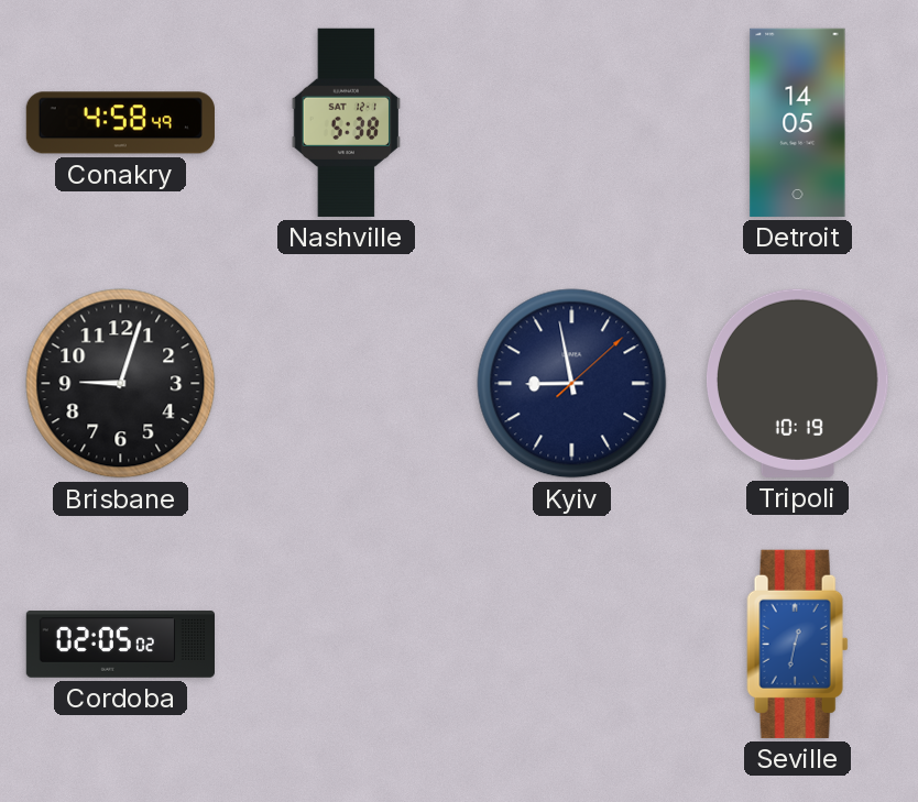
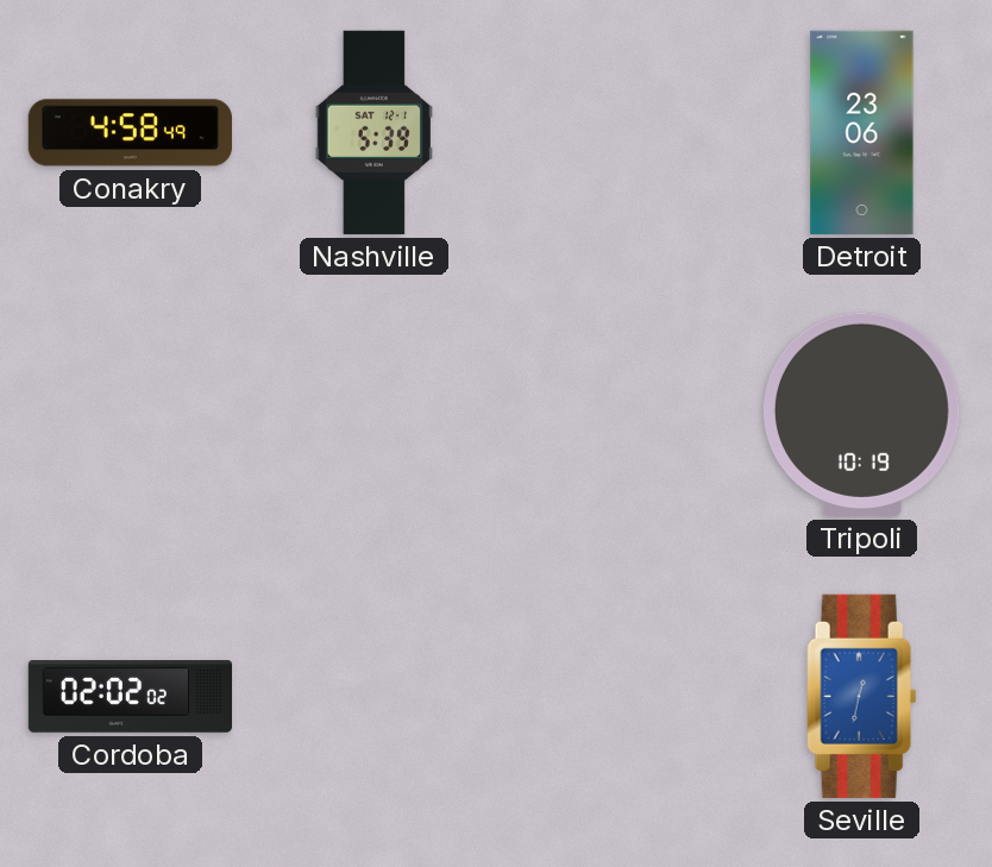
Nashville: 5:38 -> 5:39 (375, 132)
Detroit: 14:05 -> 23:06 (862, 132)
Brisbane: 9:03 -> none (121, 384)
Kyiv: 8:58 -> none (572, 384)
Cordoba: 02:05 -> 02:02 (130, 697)
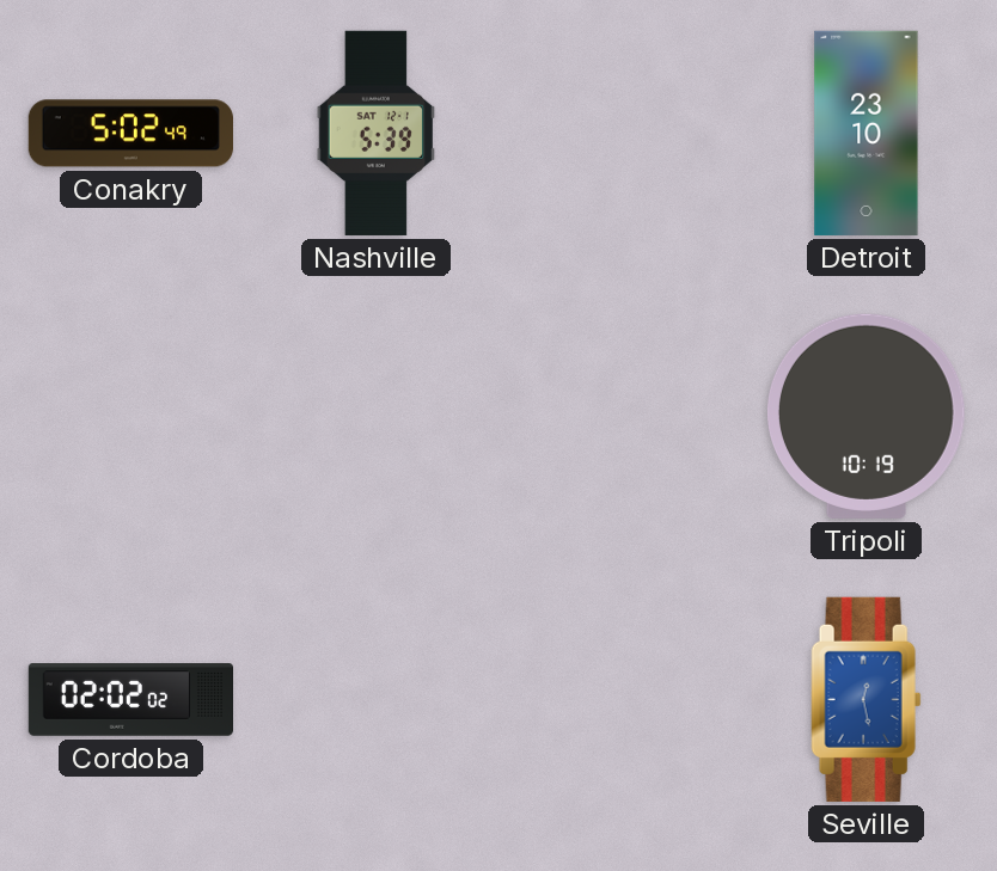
Conakry: 4:58 -> 5:02 (130, 134)
Detroit: 23:06 -> 23:10 (867, 133)
Seville: 12:32 -> 12:28 (867, 699)
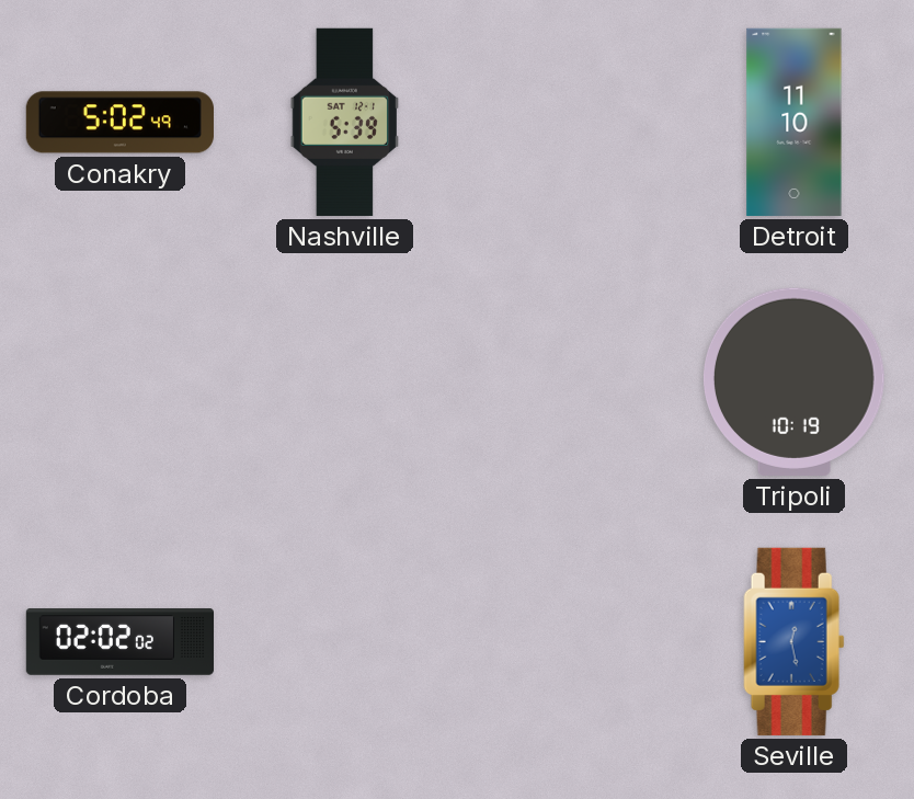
Detroit: 23:10 -> 11:10 (795, 122)
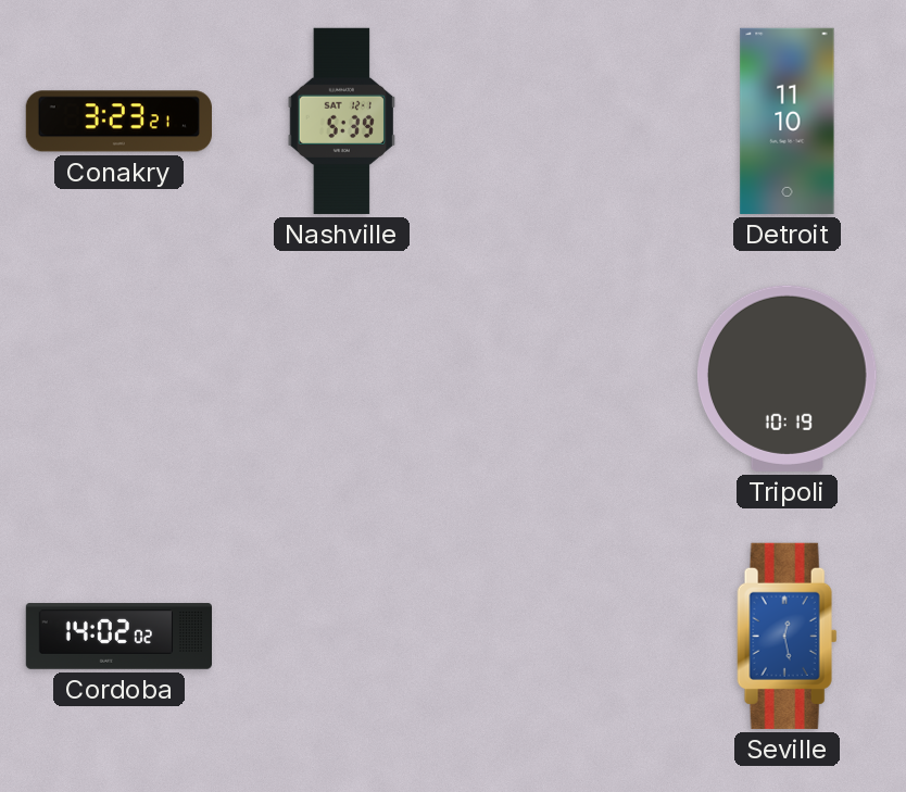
Conakry: 5:02 -> 3:23 (118, 122)
Cordoba: 02:02 -> 14:02 (118, 637)
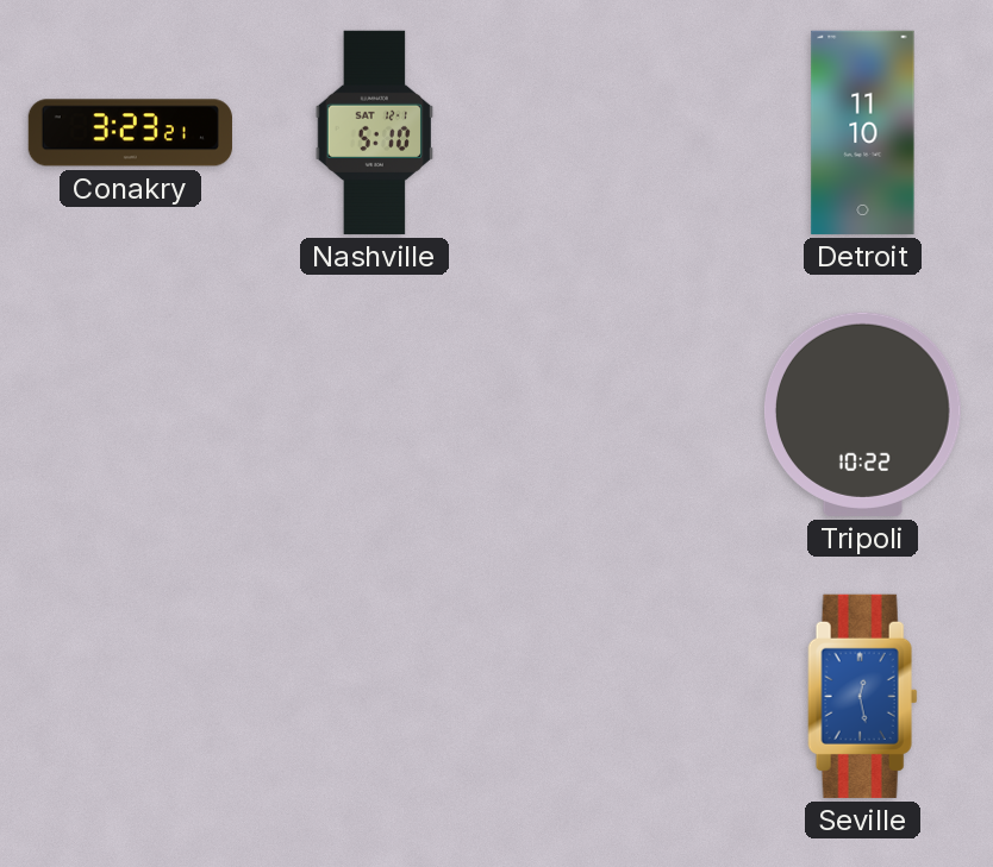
Nashville: 5:39 -> 5:10 (375, 132)
Tripoli: 10:19 -> 10:22 (862, 414)
Cordoba: 14:02 -> none (118, 637)
